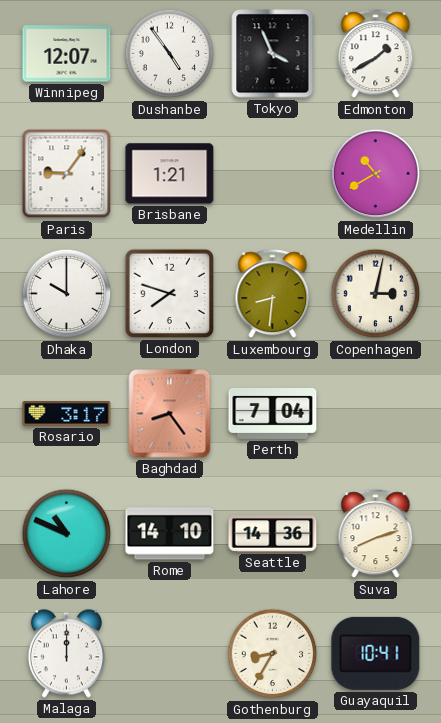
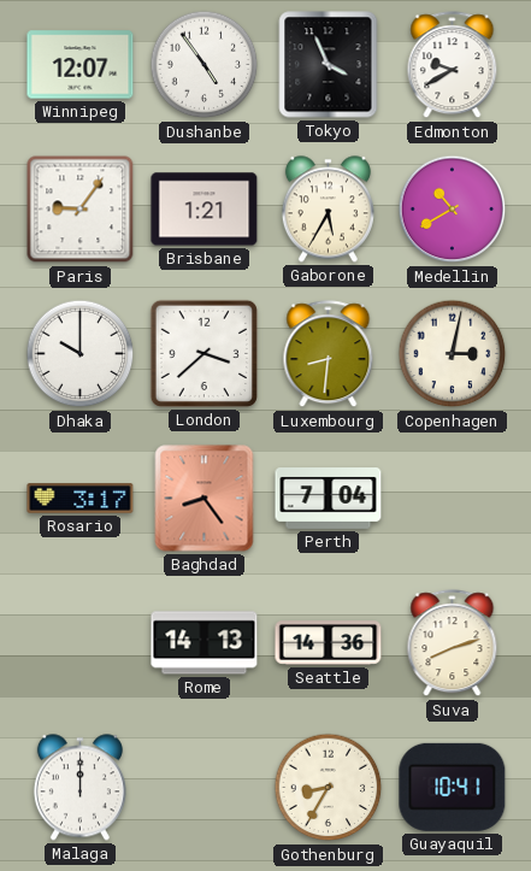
Edmonton: 1:40 -> 9:40 (453, 65)
Gaborone: none -> 5:35 (328, 210)
London: 7:48 -> 3:38 (203, 353)
Lahore: 10:49 -> none (67, 534)
Rome: 14:10 -> 14:13 (205, 643)
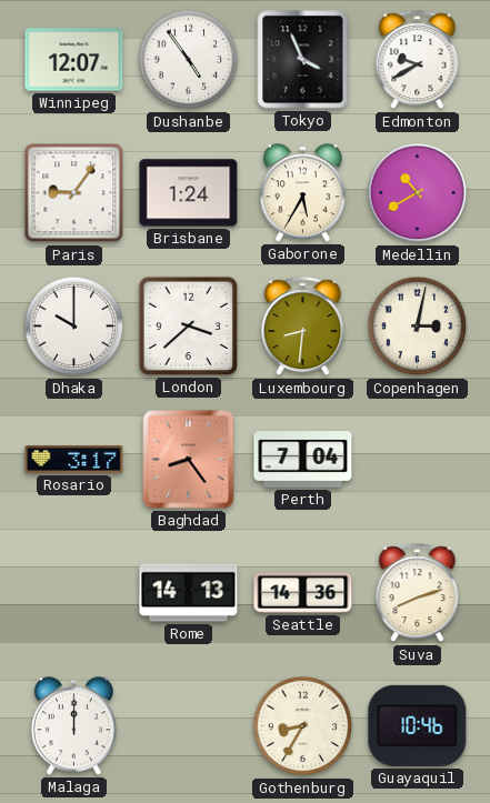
Brisbane: 1:21 -> 1:24 (189, 193)
Guayaquil: 10:41 -> 10:46 (418, 725)
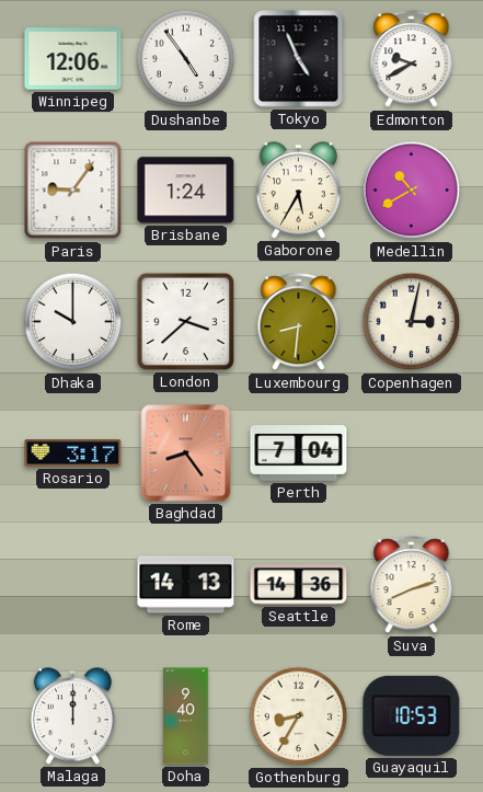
Winnipeg: 12:07 -> 12:06 (73, 59)
Tokyo: 3:56 -> 4:56 (299, 59)
Doha: none -> 9:40 (186, 716)
Guayaquil: 10:46 -> 10:53 (412, 715)
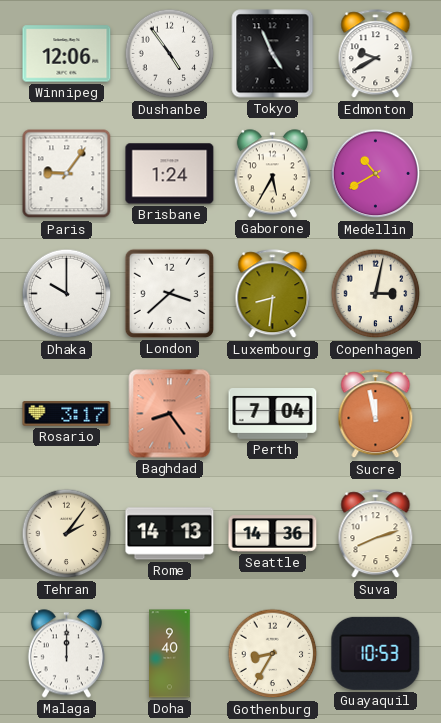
Sucre: none -> 11:58 (376, 414)
Tehran: none -> 2:06 (67, 534)
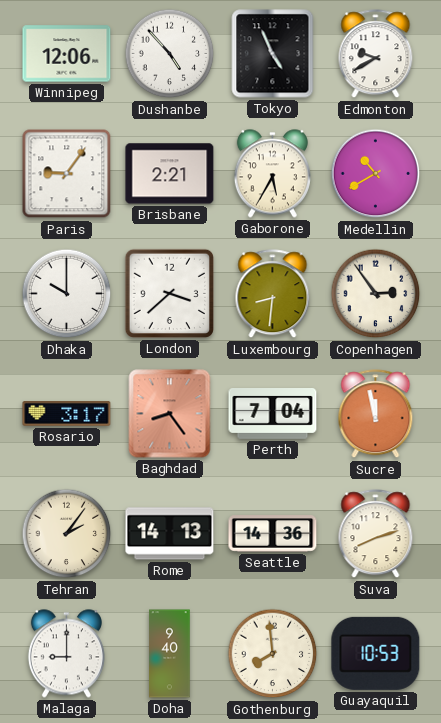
Dushanbe: 4:54 -> 4:53 (170, 54)
Brisbane: 1:24 -> 2:21 (170, 174)
Copenhagen: 3:02 -> 2:54 (376, 294)
Malaga: 12:00 -> 9:00 (66, 654)
Gothenburg: 8:35 -> 7:59 (273, 654)
